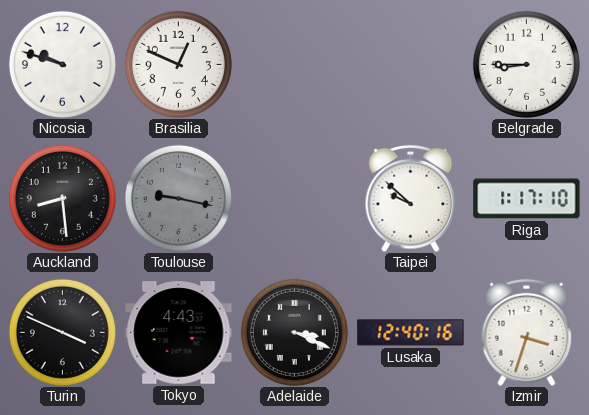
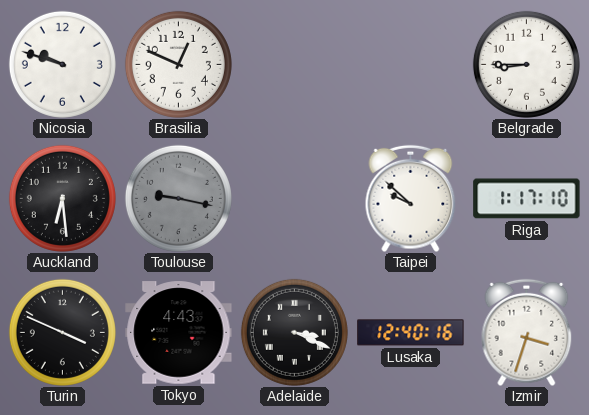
Auckland: 8:29 -> 6:29 (62, 198)
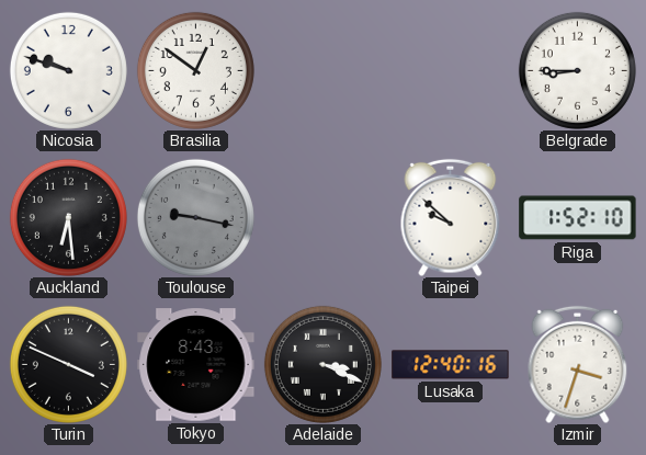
Brasilia: 12:49 -> 12:51 (195, 70)
Riga: 1:17 -> 1:52 (578, 218)
Tokyo: 4:43 -> 8:43 (196, 365)
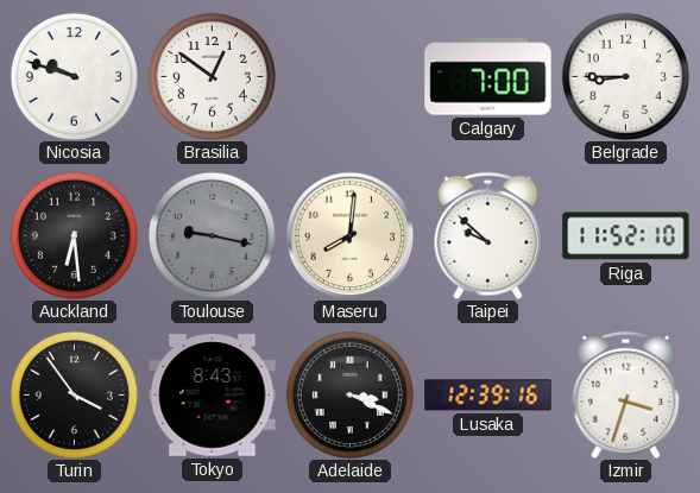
Calgary: none -> 7:00 (488, 77)
Maseru: none -> 8:01 (349, 235)
Riga: 1:52 -> 11:52 (626, 236)
Turin: 3:49 -> 3:54 (74, 394)
Lusaka: 12:40 -> 12:39 (488, 396)
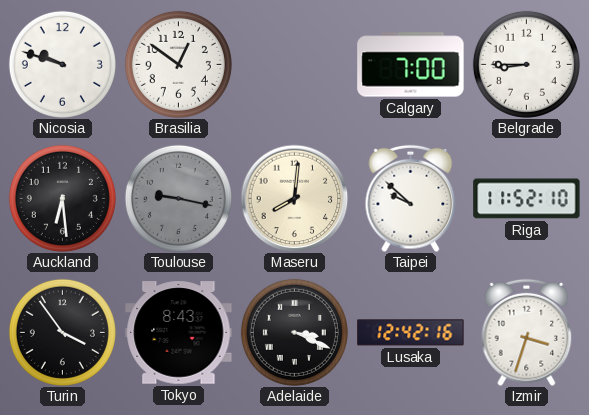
Lusaka: 12:39 -> 12:42 (411, 333)
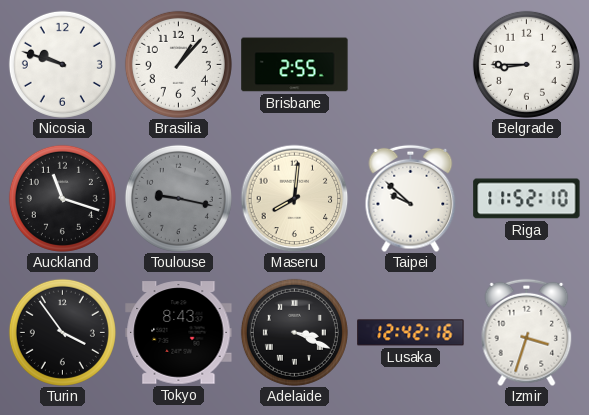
Brasilia: 12:51 -> 1:07 (178, 64)
Brisbane: none -> 2:55 (295, 65)
Calgary: 7:00 -> none (411, 65)
Auckland: 6:29 -> 11:18 (62, 198)
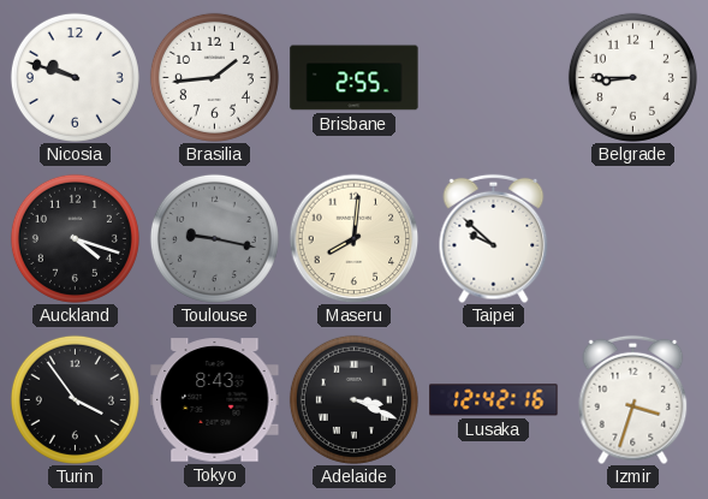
Brasilia: 1:07 -> 1:44 (214, 77)
Auckland: 11:18 -> 4:18 (75, 238)
Riga: 11:52 -> none (527, 199)
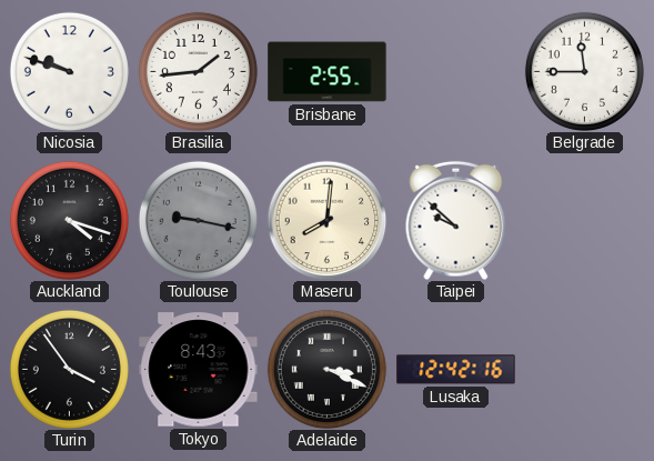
Belgrade: 8:45 -> 11:45 (584, 71)
Izmir: 3:33 -> none (633, 399)
